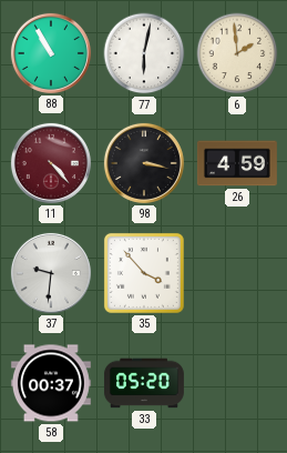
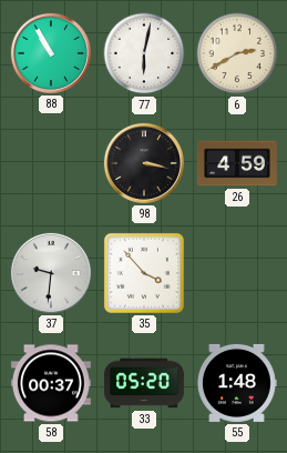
6: 1:59 -> 2:40 (237, 53)
11: 4:23 -> none (51, 163)
55: none -> 1:48 (237, 383)
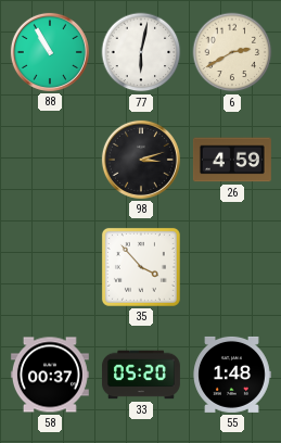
98: 3:17 -> 3:12 (141, 160)
37: 9:31 -> none (51, 273)
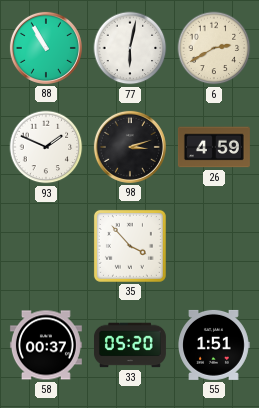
93: none -> 1:49 (46, 147)
55: 1:48 -> 1:51 (214, 345)
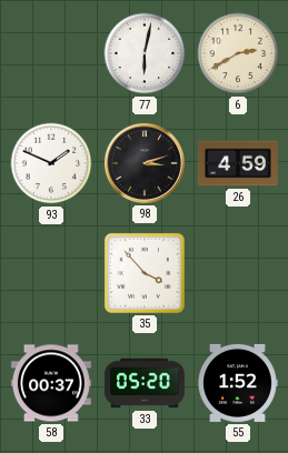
88: 10:55 -> none (46, 48)
55: 1:51 -> 1:52 (238, 383)
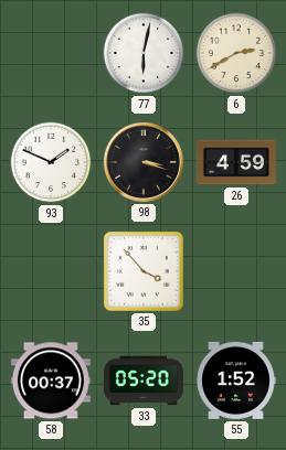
98: 3:12 -> 3:18 (144, 162)
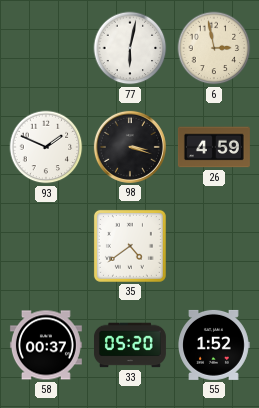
6: 2:40 -> 2:58 (214, 48)
35: 3:53 -> 4:39 (130, 246)
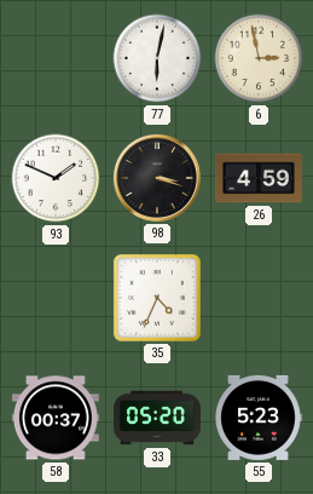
35: 4:39 -> 4:34 (157, 298)
55: 1:52 -> 5:23 (259, 418)
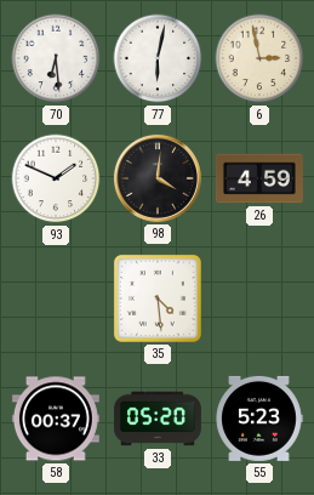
70: none -> 6:29 (56, 58)
98: 3:18 -> 4:01 (158, 178)
35: 4:34 -> 4:29 (158, 298)
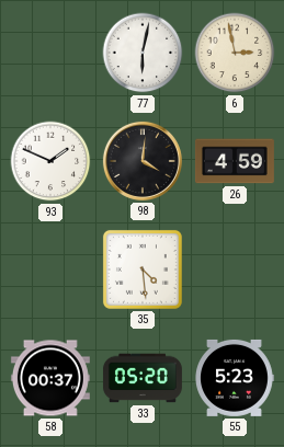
70: 6:29 -> none (56, 58)
